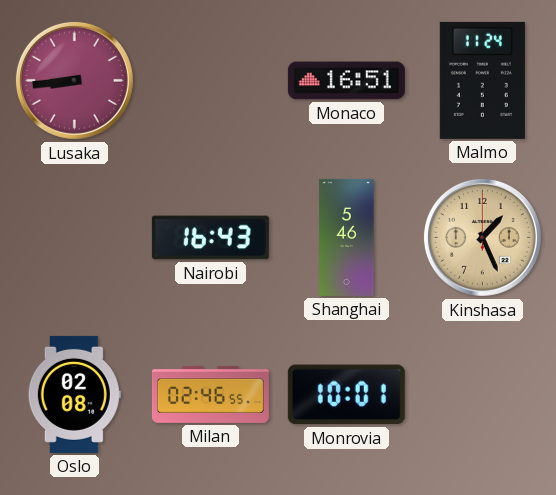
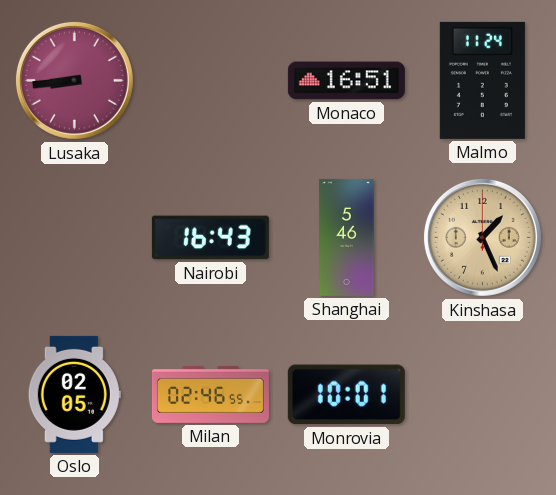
Oslo: 02:08 -> 02:05 (74, 394)
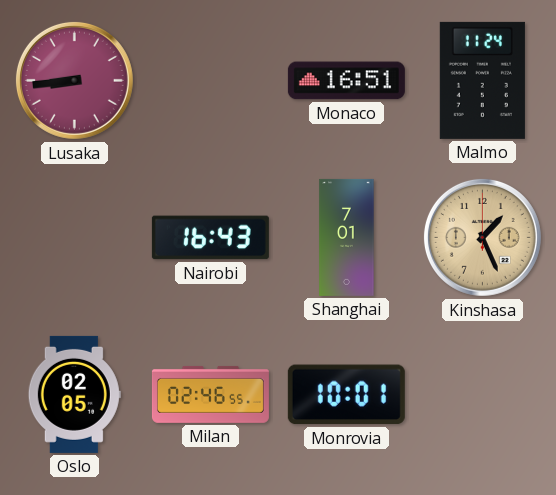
Shanghai: 5:46 -> 7:01 (347, 237)
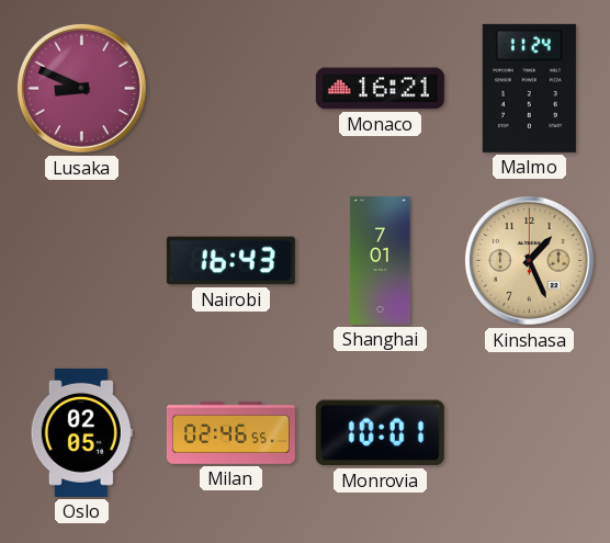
Lusaka: 8:44 -> 8:49 (81, 88)
Monaco: 16:51 -> 16:21 (380, 89)
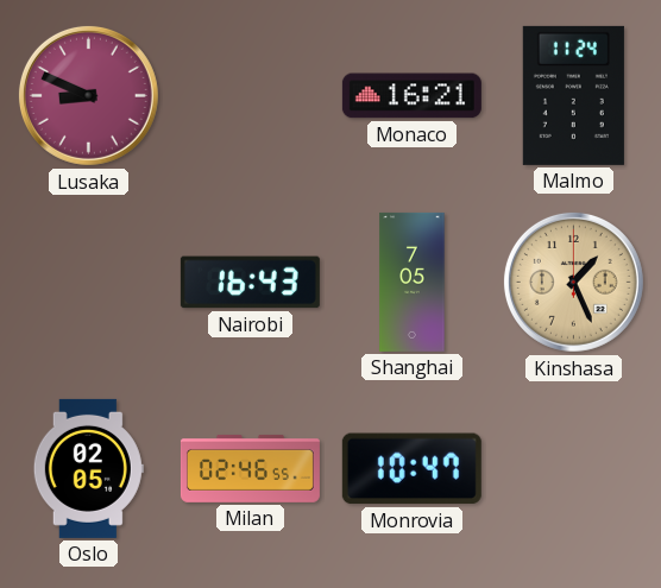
Shanghai: 7:01 -> 7:05 (413, 282)
Monrovia: 10:01 -> 10:47 (411, 469)
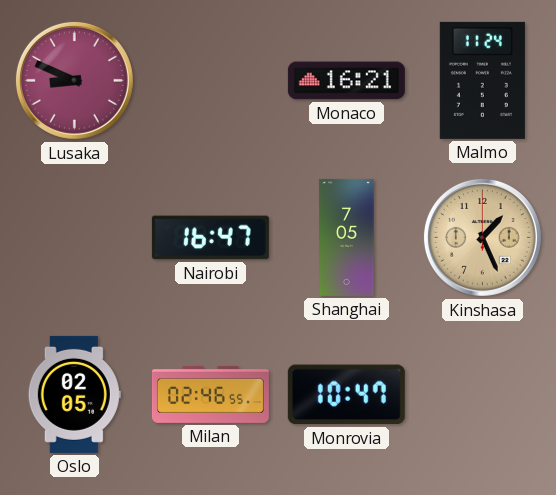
Nairobi: 16:43 -> 16:47 (210, 238)
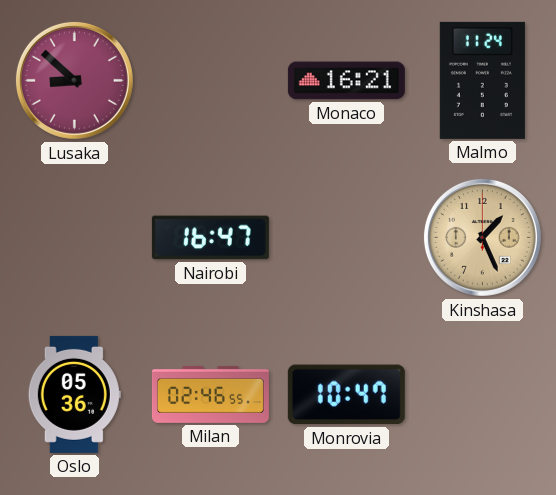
Lusaka: 8:49 -> 8:52 (74, 80)
Shanghai: 7:05 -> none (347, 237)
Oslo: 02:05 -> 05:36 (74, 394)
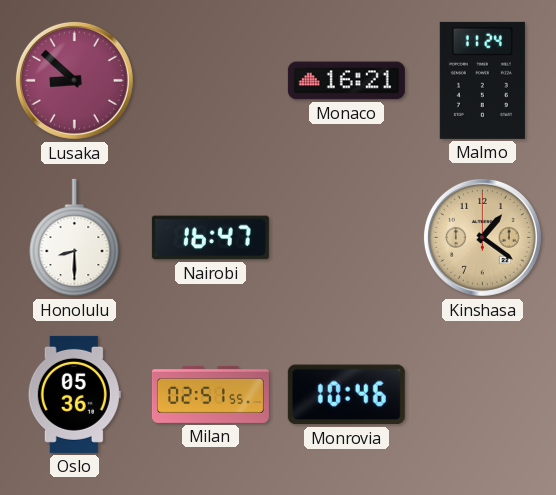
Honolulu: none -> 8:30 (75, 238)
Kinshasa: 1:26 -> 1:21 (482, 237)
Milan: 02:46 -> 02:51 (210, 394)
Monrovia: 10:47 -> 10:46 (346, 395)
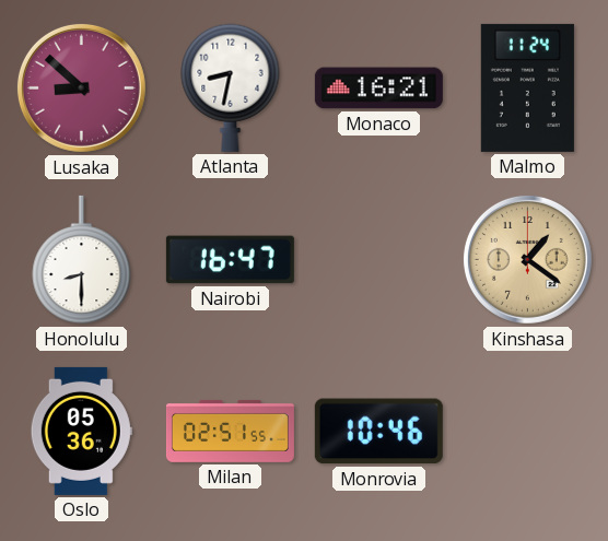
Atlanta: none -> 8:32 (231, 87)
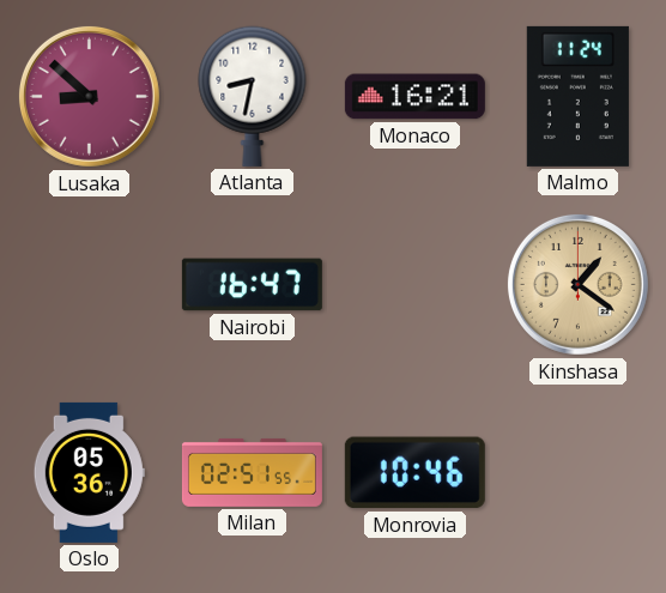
Honolulu: 8:30 -> none (82, 260)
